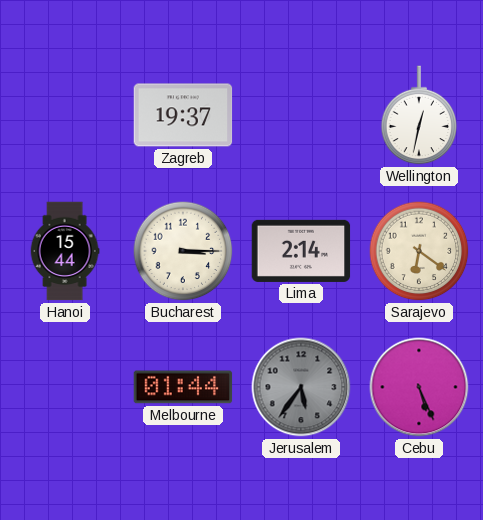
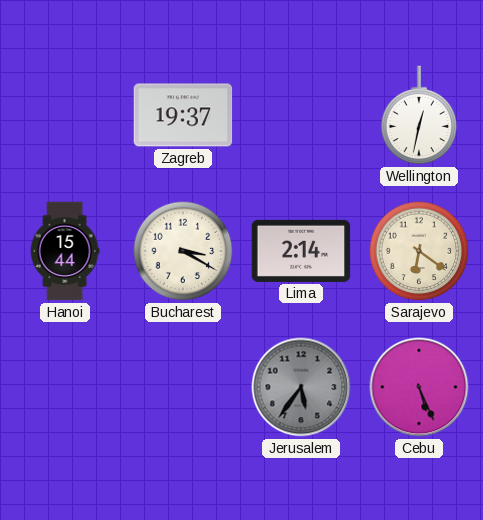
Bucharest: 3:15 -> 3:20 (183, 251)
Melbourne: 01:44 -> none (183, 387)
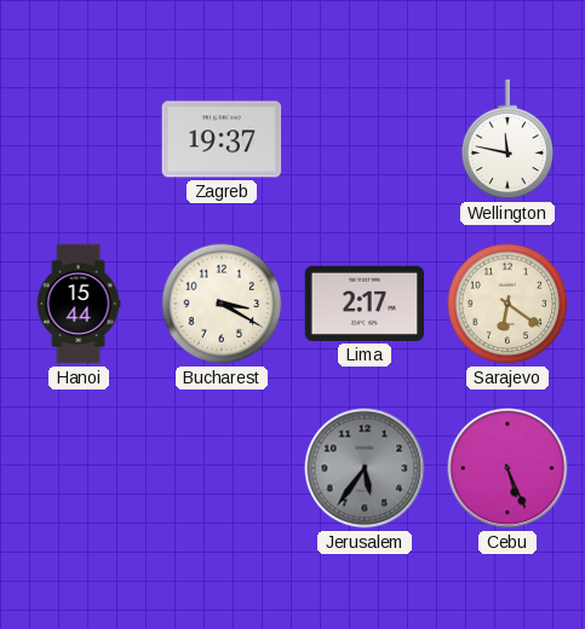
Wellington: 12:32 -> 11:47 (507, 139)
Lima: 2:14 -> 2:17 (365, 304)
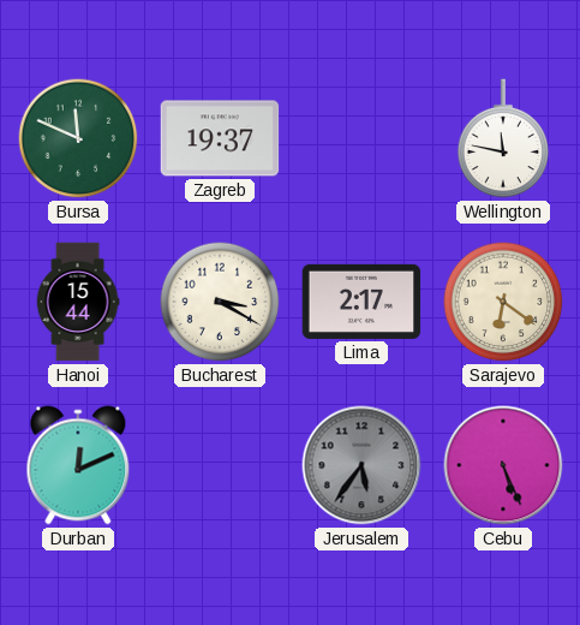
Bursa: none -> 11:49 (78, 138)
Durban: none -> 12:11 (78, 465)
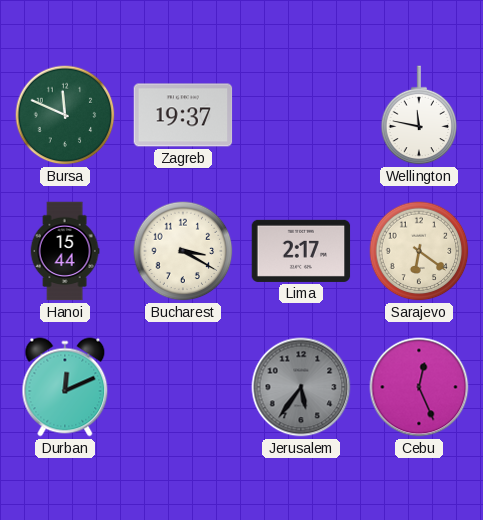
Cebu: 5:26 -> 12:26 (419, 387)
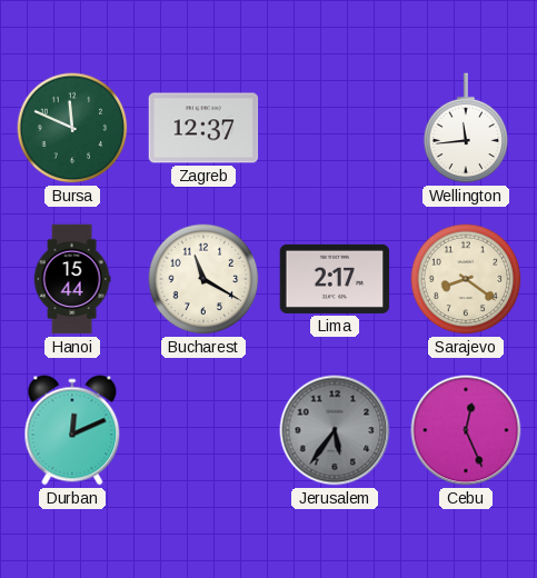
Zagreb: 19:37 -> 12:37 (203, 128)
Wellington: 11:47 -> 11:44 (466, 128)
Bucharest: 3:20 -> 11:20 (203, 279)
Sarajevo: 6:21 -> 8:21 (466, 279)
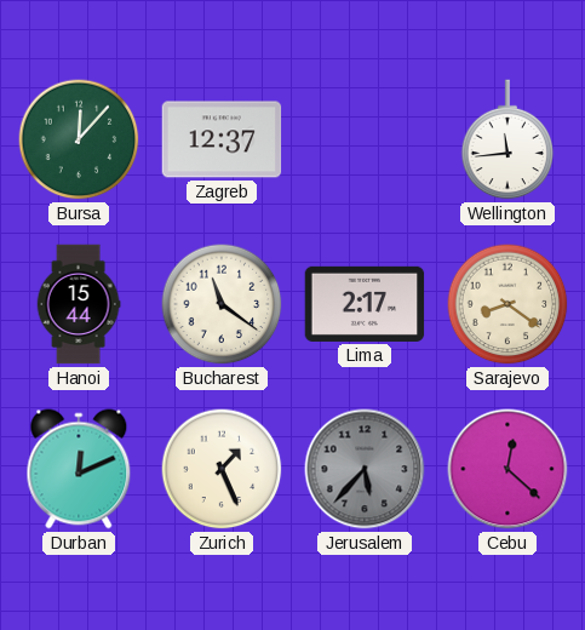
Bursa: 11:49 -> 12:07 (79, 139)
Bucharest: 11:20 -> 11:21 (222, 304)
Zurich: none -> 1:26 (222, 469)
Jerusalem: 5:36 -> 5:37 (365, 469)
Cebu: 12:26 -> 12:22 (507, 469)
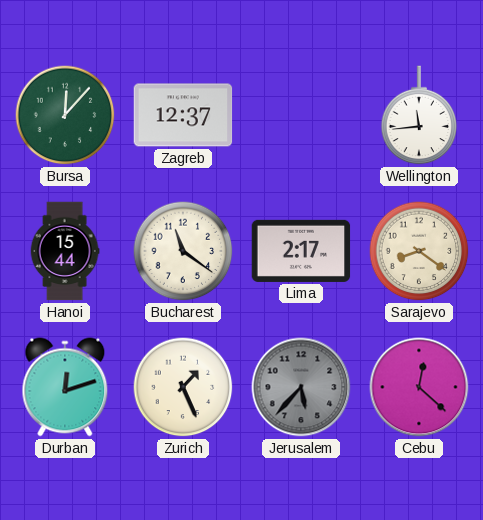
Durban: 12:11 -> 12:12 (65, 387)
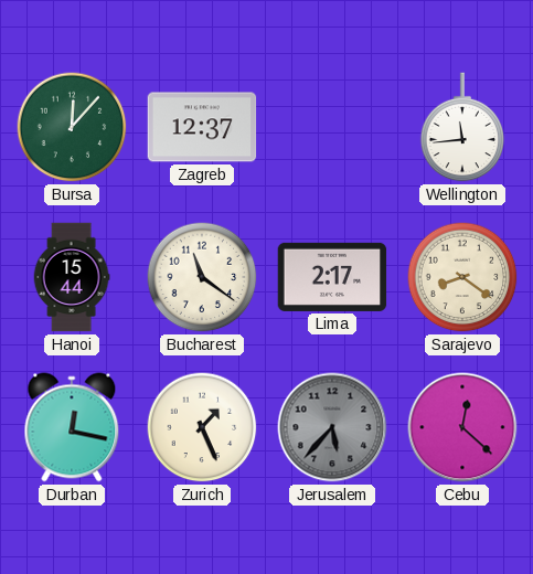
Durban: 12:12 -> 12:17 (72, 427)
